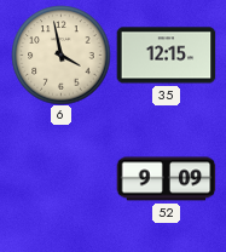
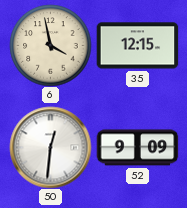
50: none -> 12:31 (50, 147)
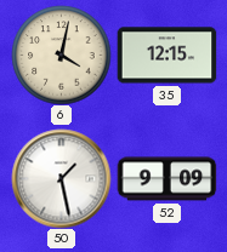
6: 3:58 -> 4:02 (61, 55)
50: 12:31 -> 1:28 (61, 178)
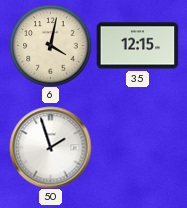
50: 1:28 -> 1:57 (50, 147)
52: 9:09 -> none (166, 179)
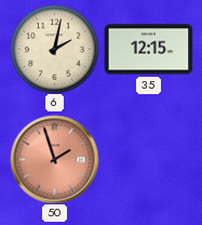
6: 4:02 -> 2:02 (54, 49)
50 dial: white -> salmon (54, 159)
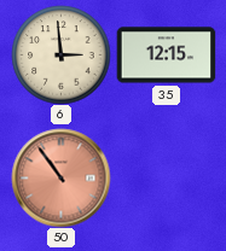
6: 2:02 -> 2:59 (60, 54)
50: 1:57 -> 10:54 (60, 177)
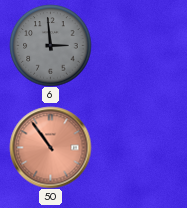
6 dial: cream -> grey (50, 45)
35: 12:15 -> none (166, 56)
